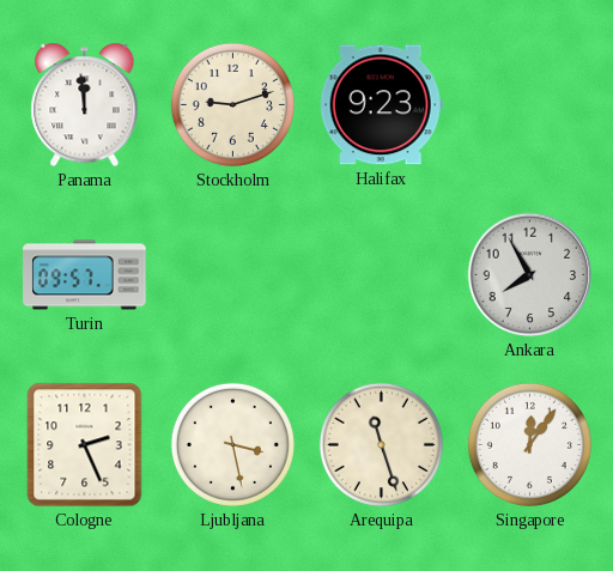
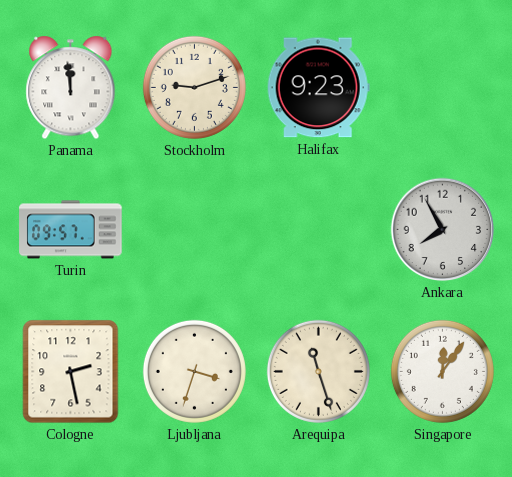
Cologne: 2:26 -> 2:28 (71, 372)
Ljubljana: 3:28 -> 3:33 (194, 371)
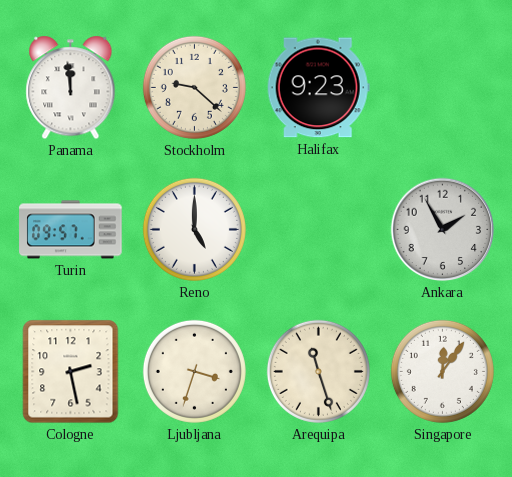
Stockholm: 9:12 -> 9:22 (194, 87)
Reno: none -> 5:00 (194, 229)
Ankara: 7:55 -> 1:55 (443, 230)
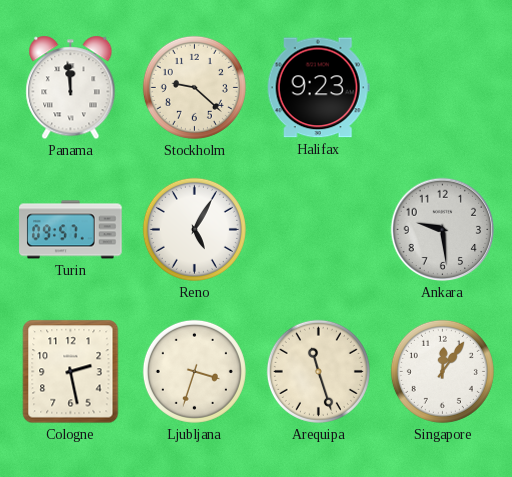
Reno: 5:00 -> 5:05 (194, 229)
Ankara: 1:55 -> 9:29 (443, 230)
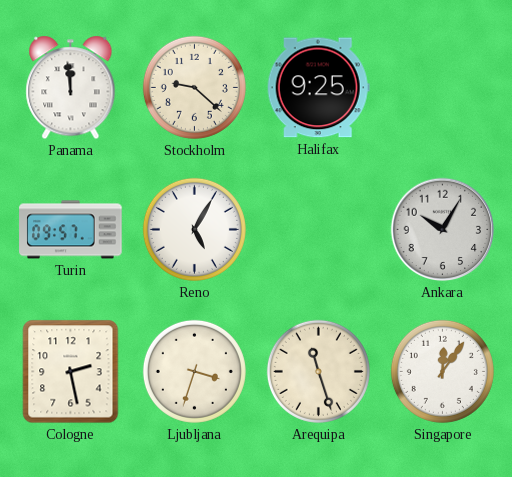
Halifax: 9:23 -> 9:25 (318, 88)
Ankara: 9:29 -> 10:05 (443, 230)
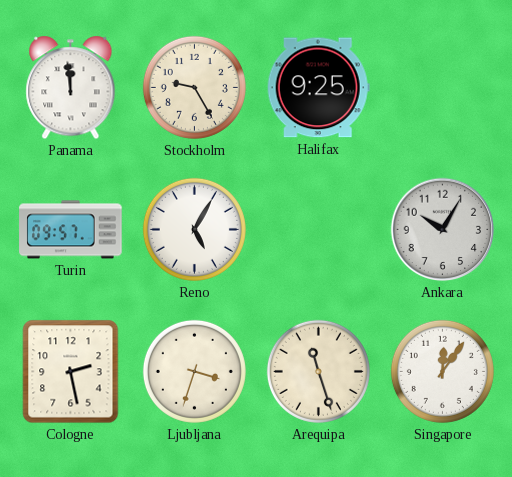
Stockholm: 9:22 -> 9:25 (194, 87)
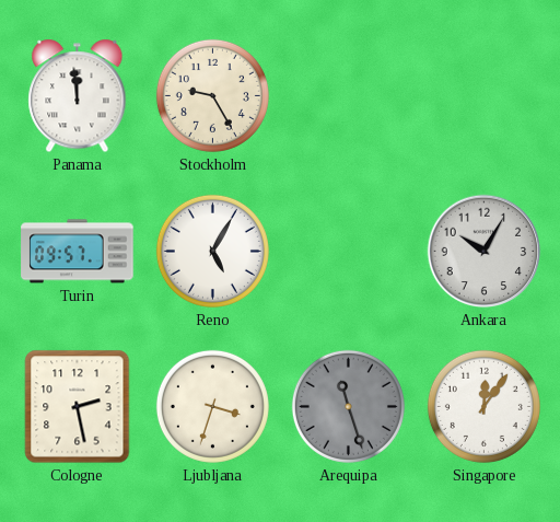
Halifax: 9:25 -> none (318, 88)
Arequipa dial: cream -> grey (348, 406)
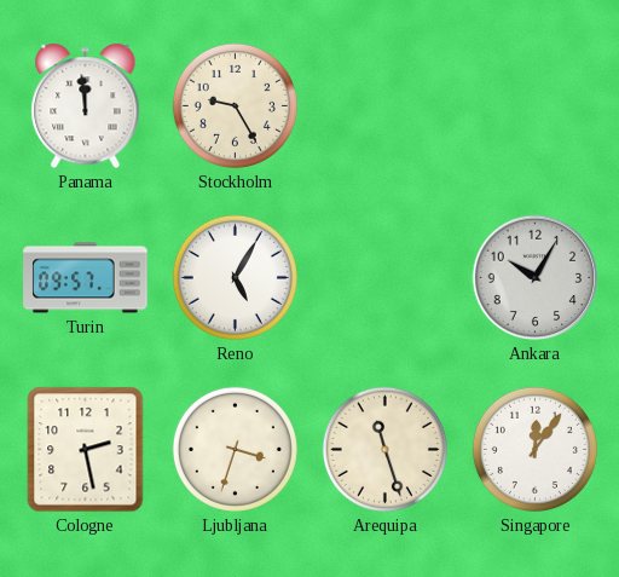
Arequipa dial: grey -> cream (384, 449)
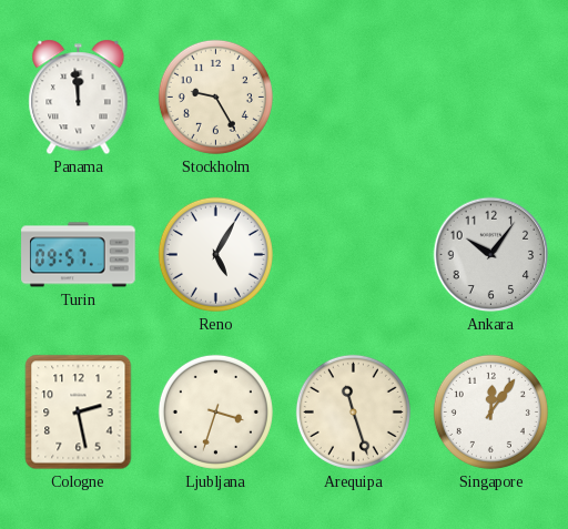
Ankara: 10:05 -> 10:06 (491, 255)
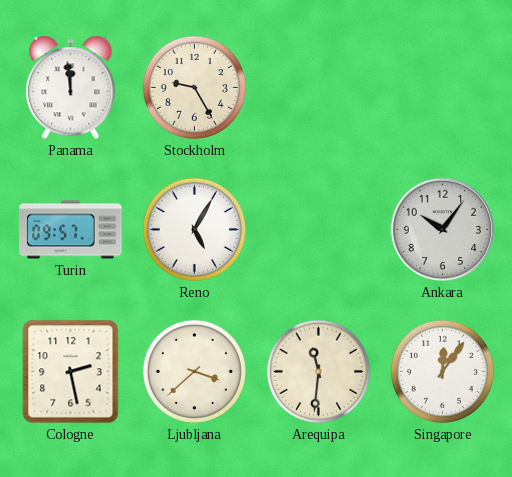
Ljubljana: 3:33 -> 3:38 (194, 371)
Arequipa: 11:27 -> 11:31 (318, 371)
